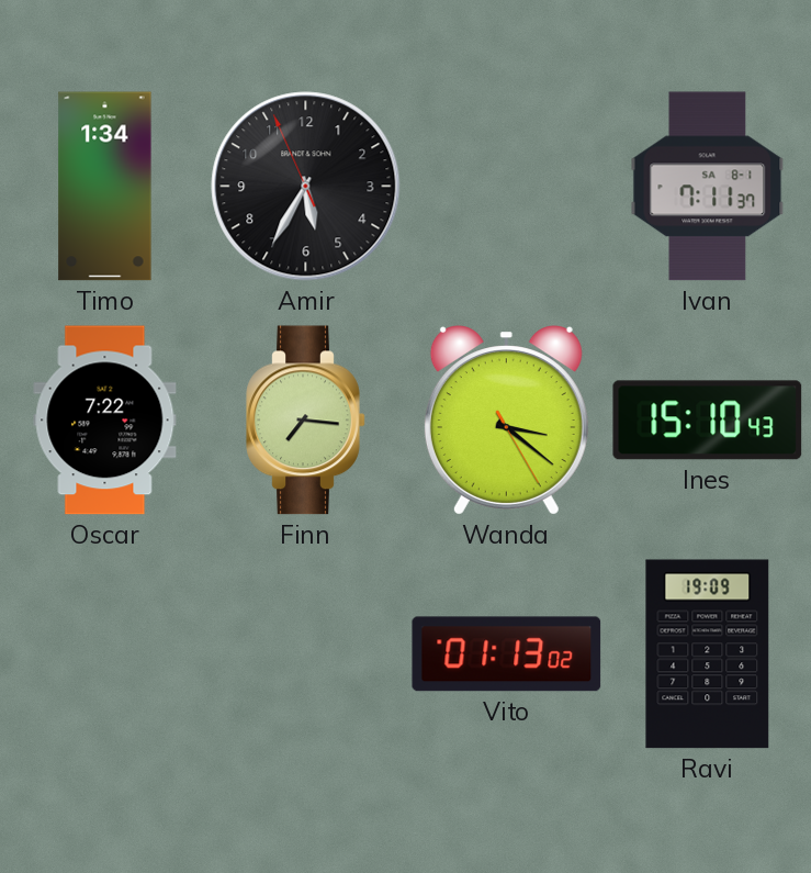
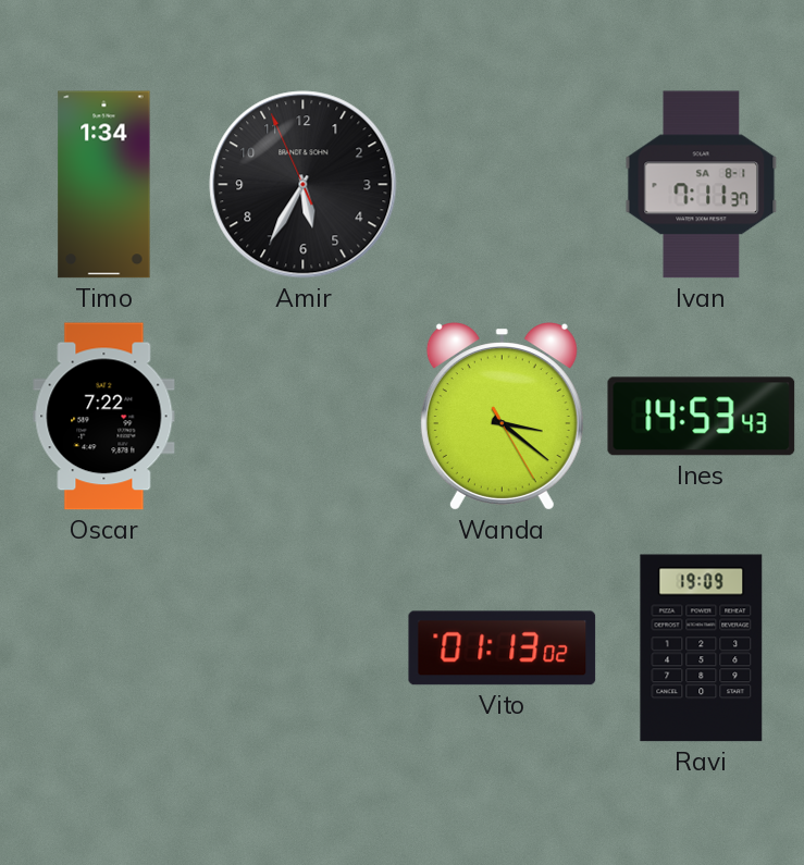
Finn: 7:16 -> none (306, 421)
Ines: 15:10 -> 14:53 (702, 417)
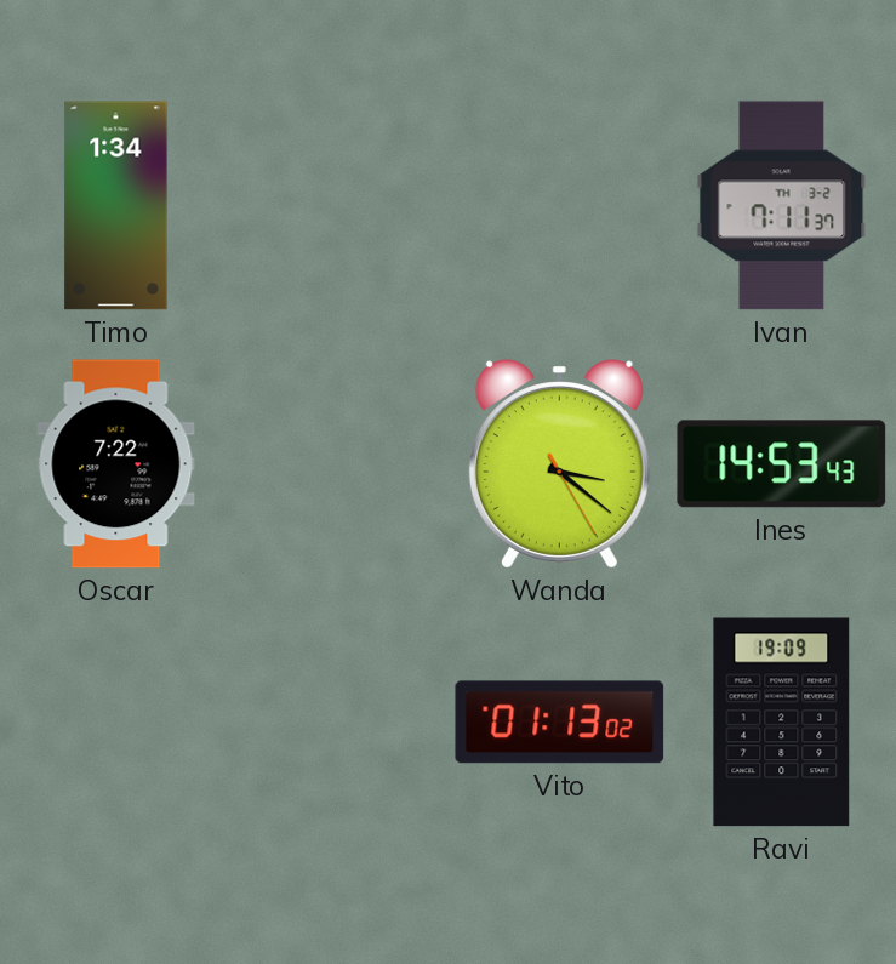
Amir: 5:34 -> none (304, 185)
Ivan date: SA 8-1 -> TH 3-2 (782, 206)
